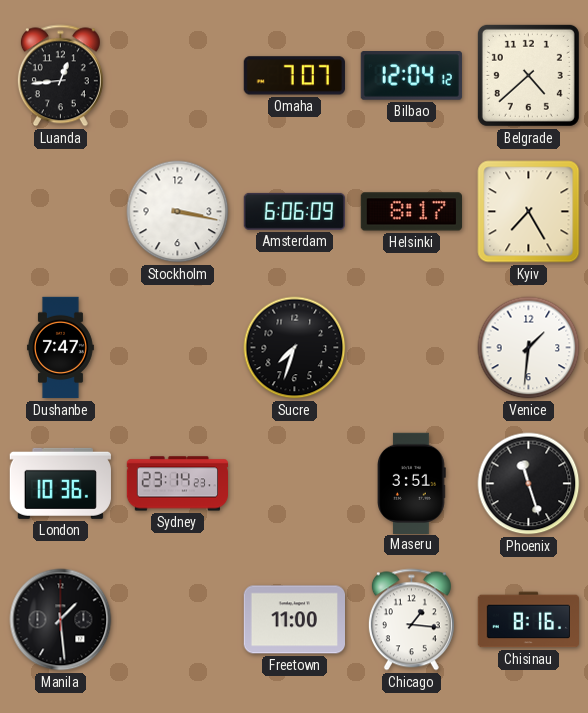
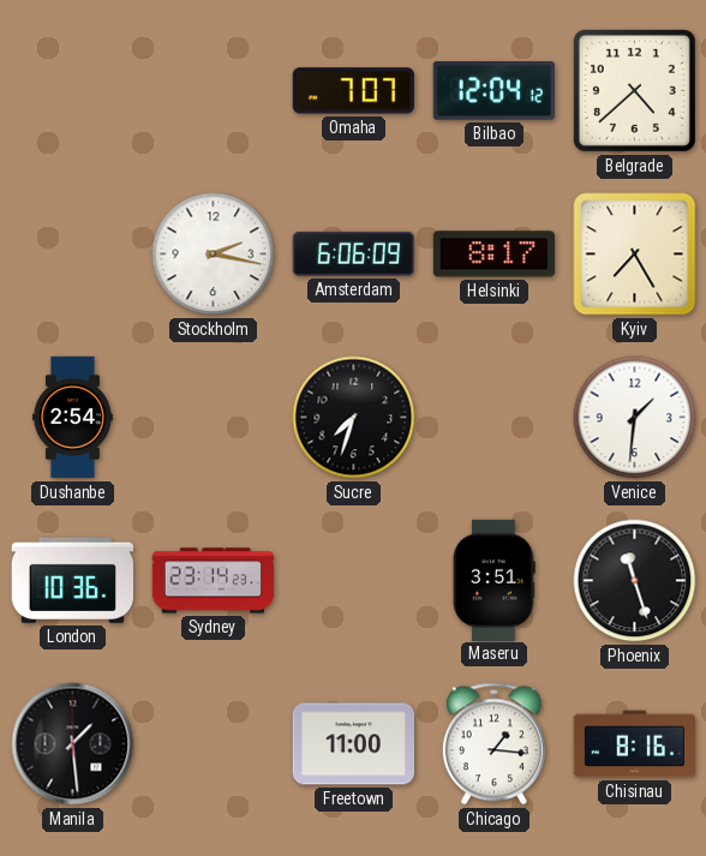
Luanda: 12:44 -> none (60, 76)
Stockholm: 3:17 -> 2:17 (214, 255)
Dushanbe: 7:47 -> 2:54 (72, 418)
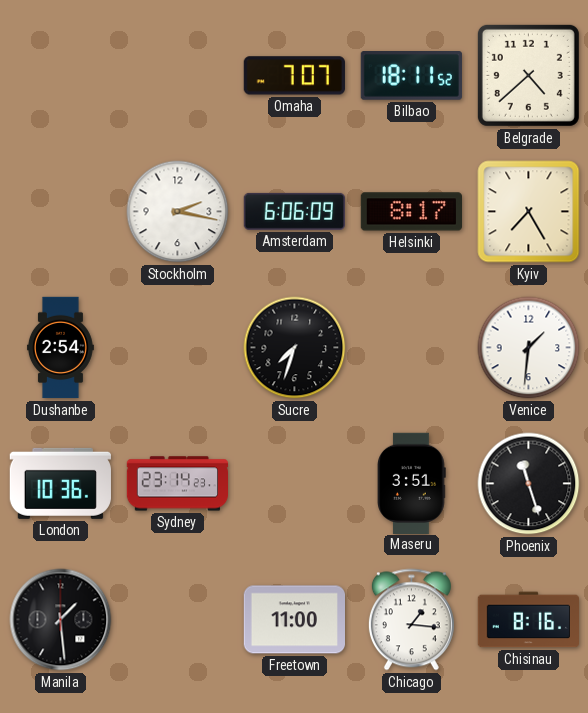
Bilbao: 12:04 -> 18:11 (411, 76)
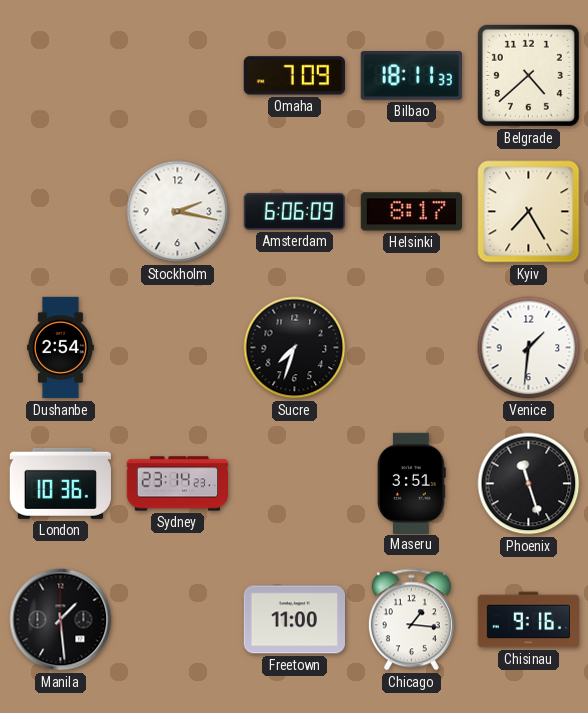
Omaha: 7:07 -> 7:09 (294, 76)
Bilbao: 18:11:52 -> 18:11:33 (411, 76)
Chisinau: 8:16 -> 9:16 (528, 620)
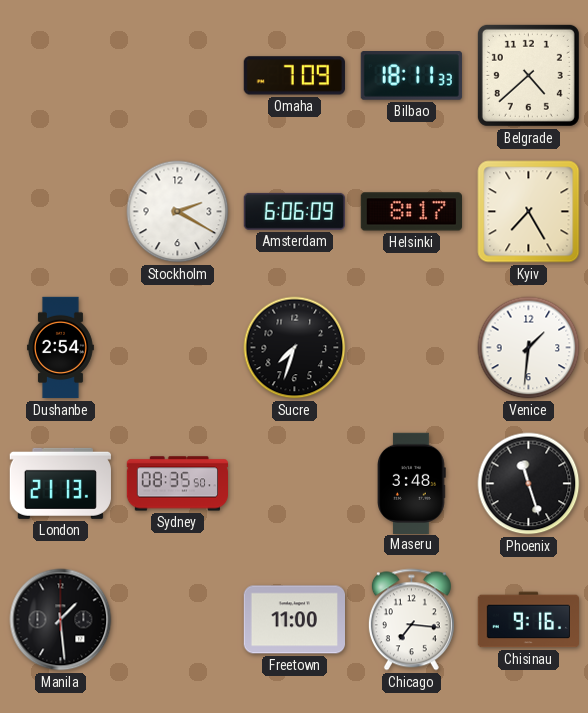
Stockholm: 2:17 -> 2:20 (178, 212)
London: 10:36 -> 21:13 (60, 483)
Sydney: 23:14 -> 08:35 (178, 484)
Maseru: 3:51 -> 3:48 (412, 483)
Chicago: 1:16 -> 7:16 (411, 620)
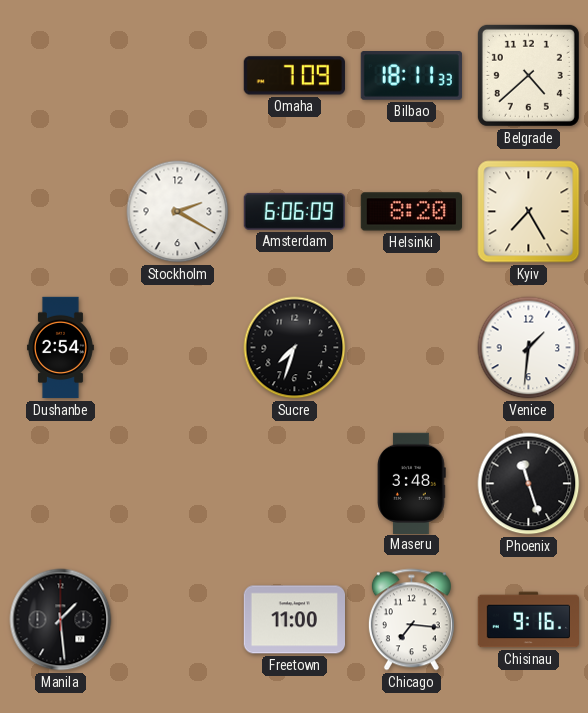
Helsinki: 8:17 -> 8:20 (411, 212)
London: 21:13 -> none (60, 483)
Sydney: 08:35 -> none (178, 484)
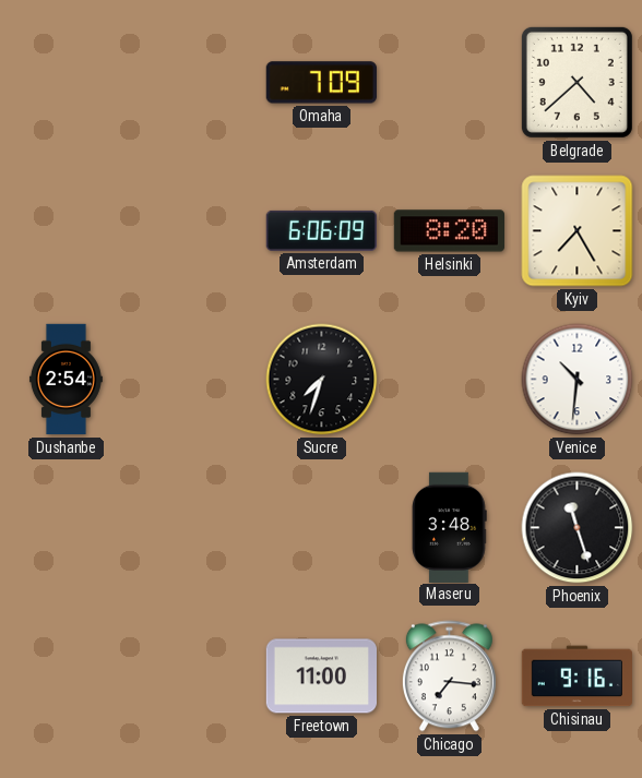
Bilbao: 18:11 -> none (411, 76)
Stockholm: 2:20 -> none (178, 212)
Venice: 1:31 -> 10:31 (578, 380)
Manila: 1:29 -> none (61, 620)
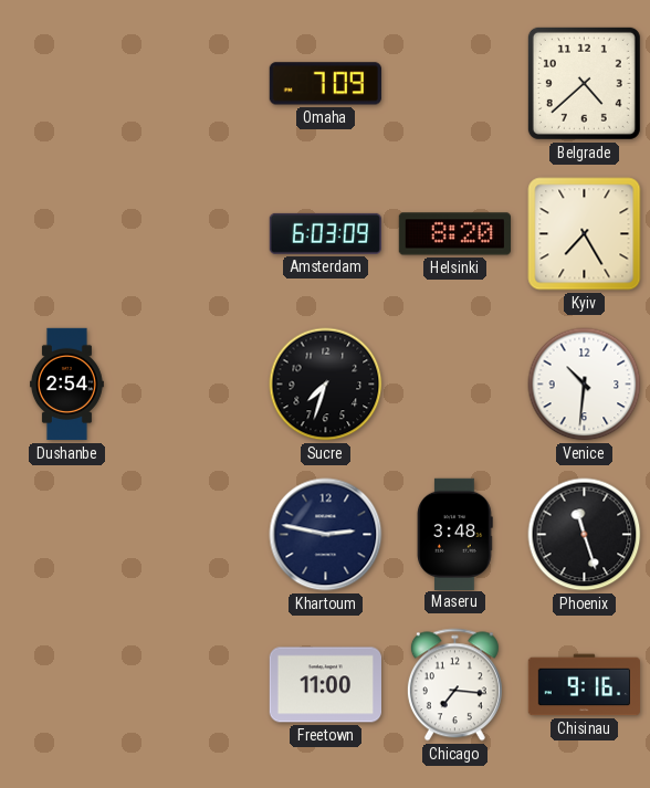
Amsterdam: 6:06 -> 6:03 (325, 233)
Khartoum: none -> 2:47 (326, 535)
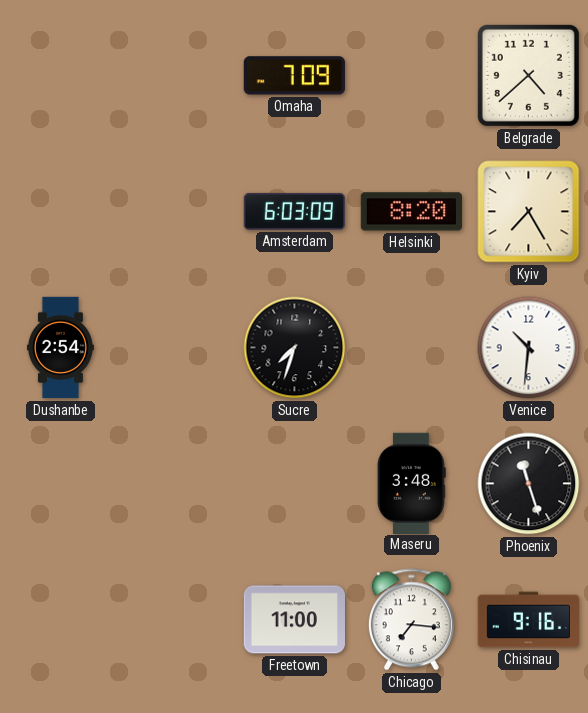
Khartoum: 2:47 -> none (326, 535)
